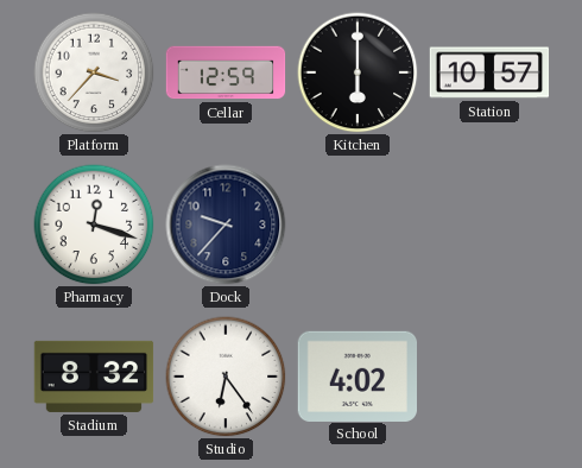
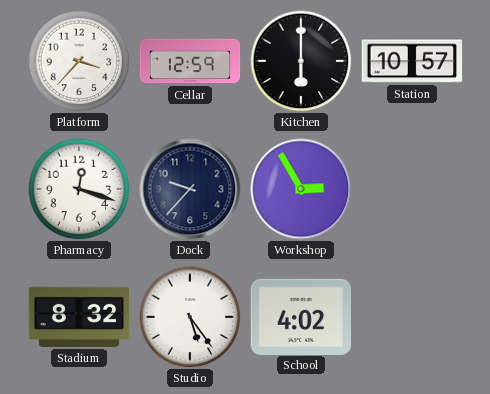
Workshop: none -> 2:55 (301, 189)
Studio: 6:24 -> 5:24 (190, 317)
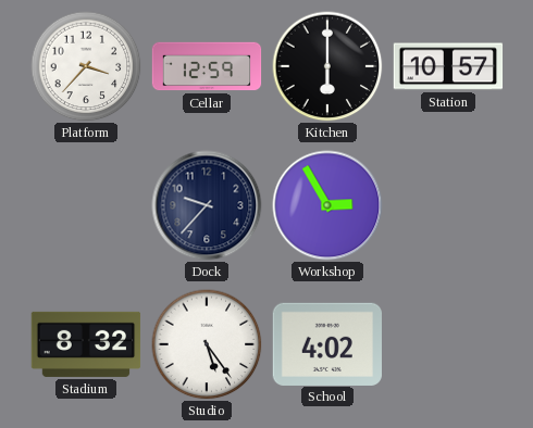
Pharmacy: 12:18 -> none (79, 189)
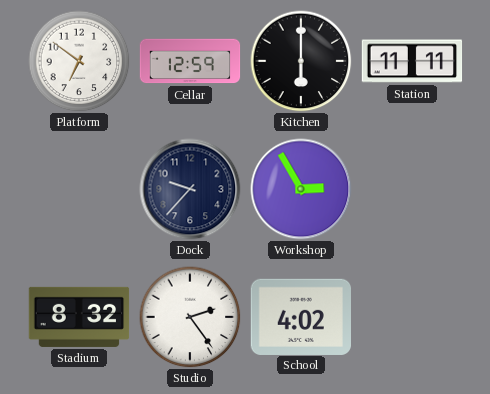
Platform: 3:37 -> 6:51 (79, 61)
Station: 10:57 -> 11:11 (412, 61)
Studio: 5:24 -> 2:24 (190, 317)
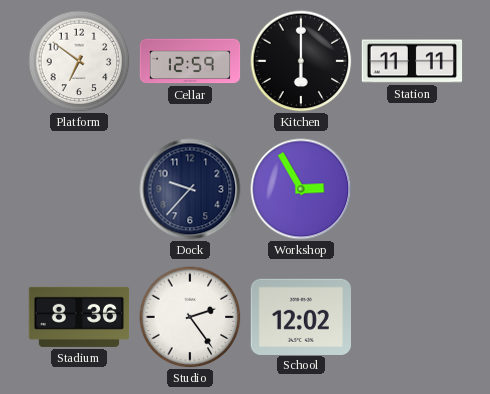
Stadium: 8:32 -> 8:36 (79, 317)
School: 4:02 -> 12:02 (300, 316)
